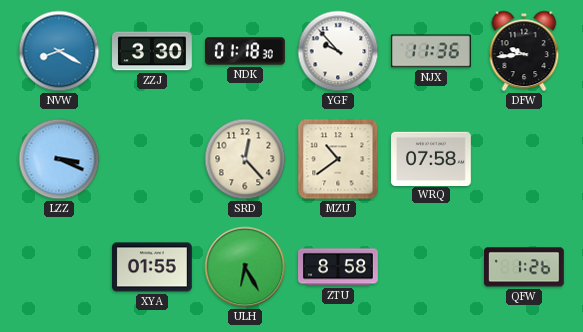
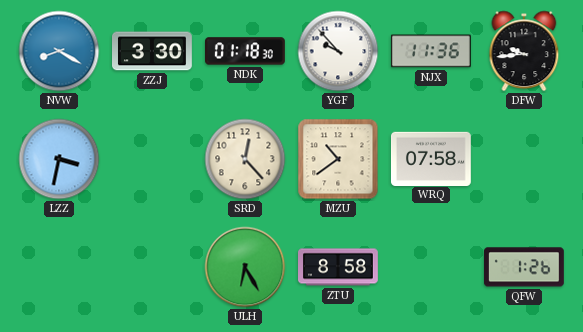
LZZ: 3:19 -> 3:32 (59, 159)
XYA: 01:55 -> none (152, 267)
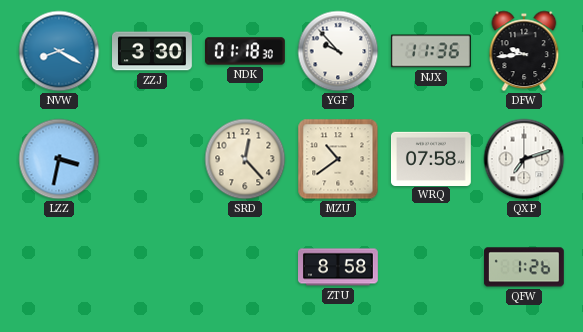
QXP: none -> 7:12 (524, 159)
ULH: 6:25 -> none (245, 267)
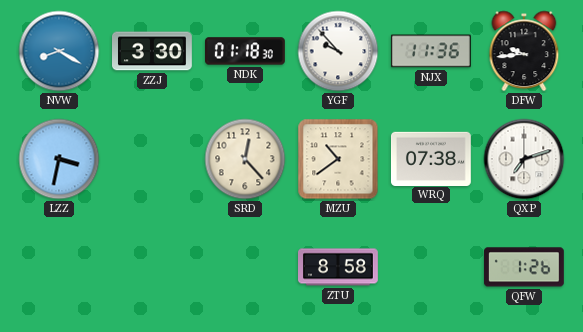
WRQ: 07:58 -> 07:38 (431, 158)
